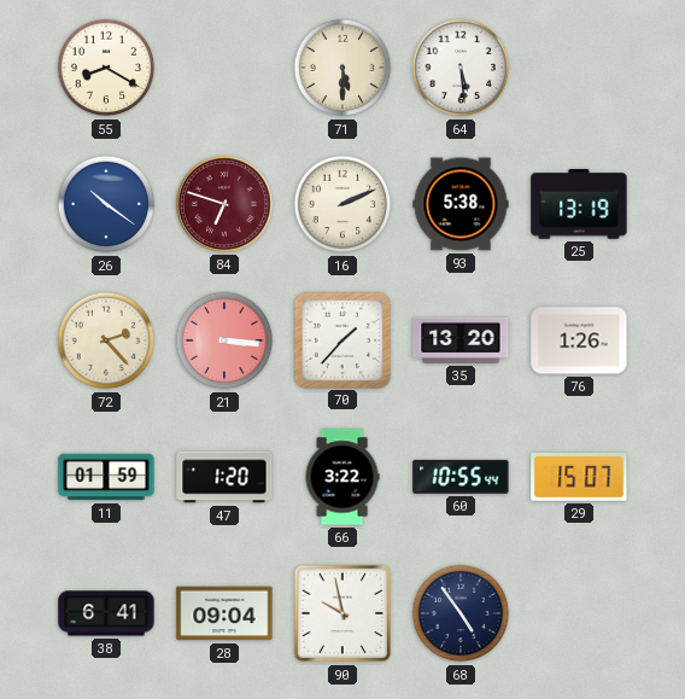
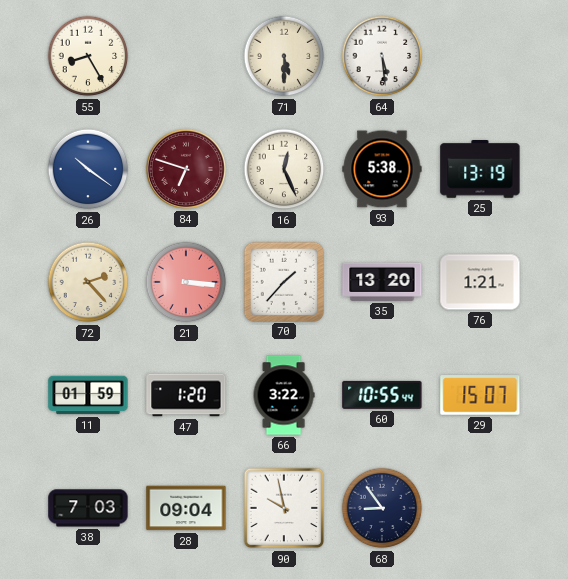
55: 8:20 -> 8:25 (88, 56)
16: 2:11 -> 12:26 (284, 169)
76: 1:26 -> 1:21 (480, 282)
38: 6:41 -> 7:03 (88, 508)
68: 4:54 -> 8:54 (382, 508)
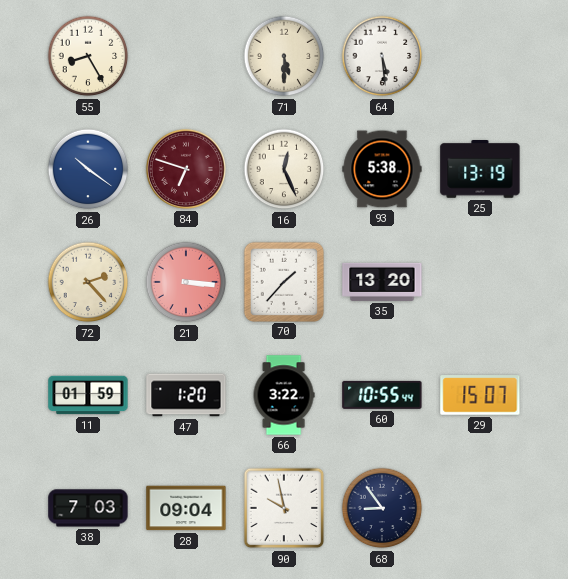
76: 1:21 -> none (480, 282)
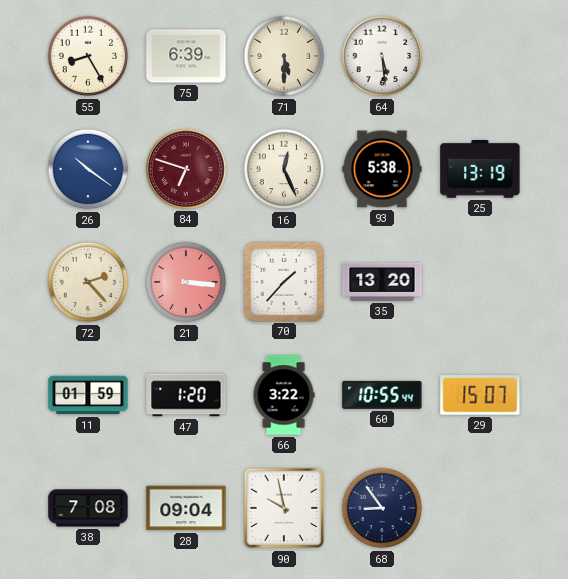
75: none -> 6:39 (186, 56)
38: 7:03 -> 7:08 (88, 508)
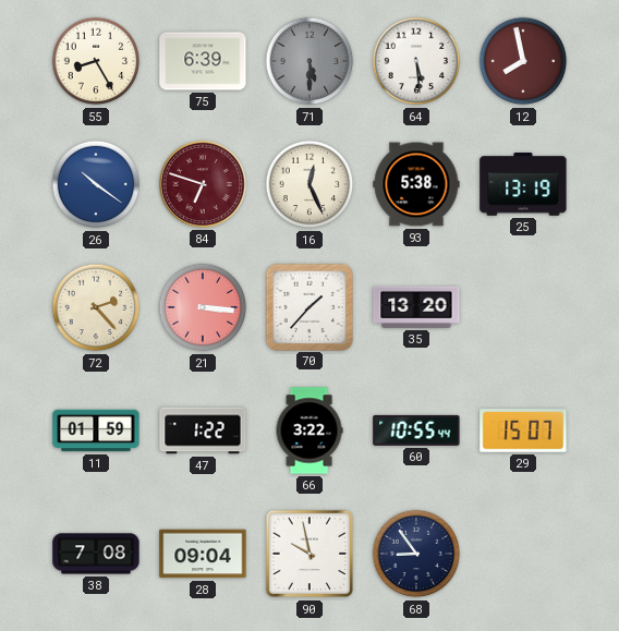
71 dial: cream -> grey (309, 61)
12: none -> 7:58 (523, 61)
47: 1:20 -> 1:22 (203, 430)
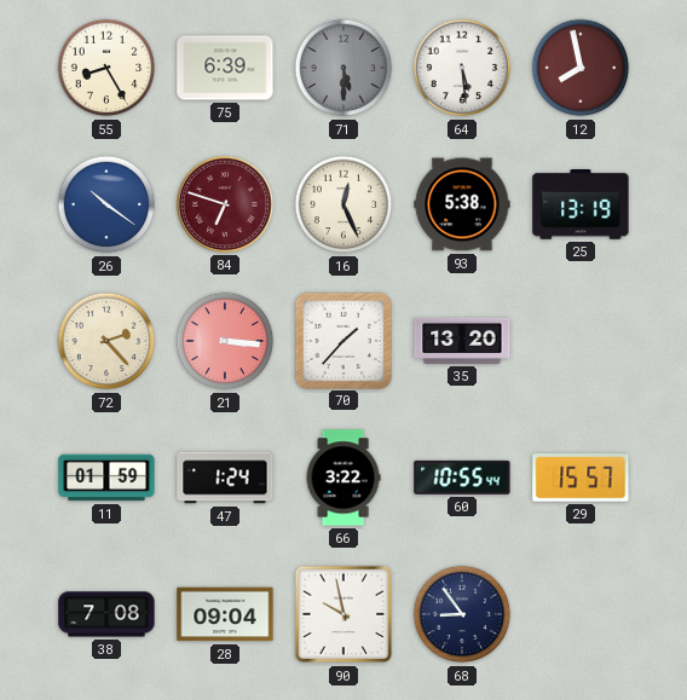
47: 1:22 -> 1:24 (225, 478)
29: 15:07 -> 15:57 (581, 478)
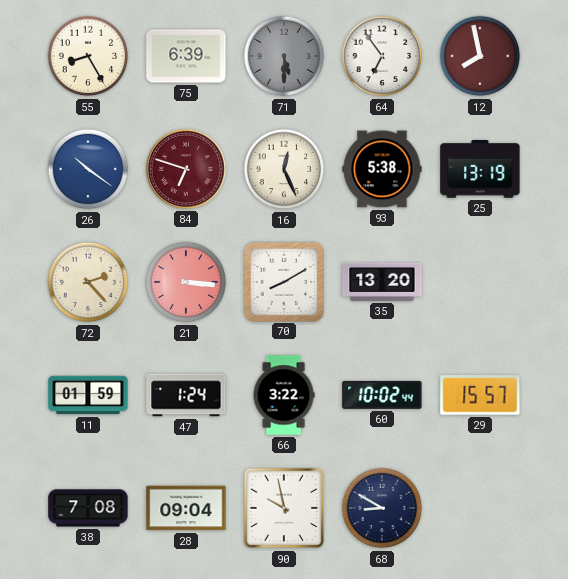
64: 5:29 -> 6:54 (382, 56)
70: 1:37 -> 8:10 (283, 281)
60: 10:55 -> 10:02 (382, 395)
68: 8:54 -> 8:50 (382, 508)
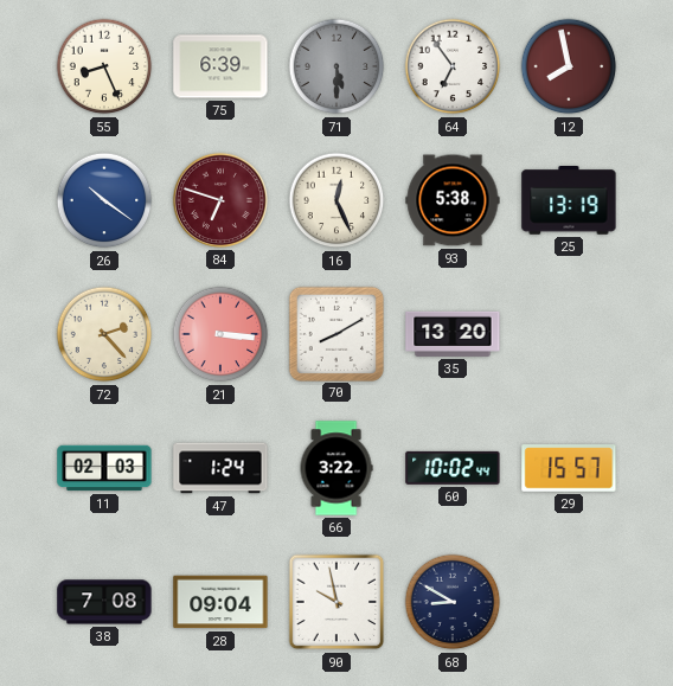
55: 8:25 -> 8:26 (104, 66)
11: 01:59 -> 02:03 (104, 468)
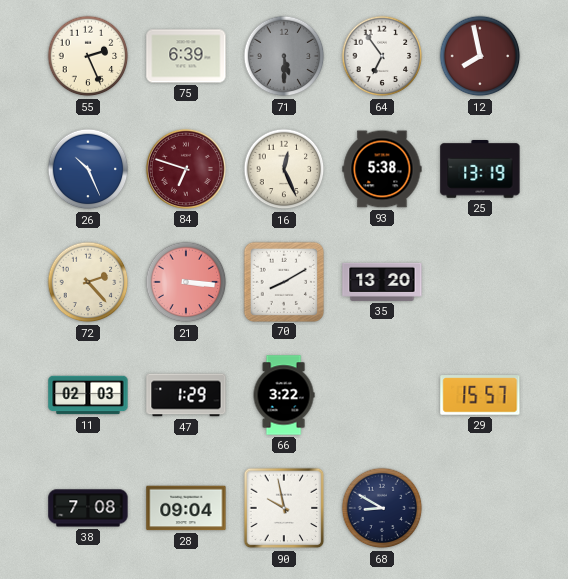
55: 8:26 -> 2:26 (88, 56)
26: 10:21 -> 10:26 (88, 169)
47: 1:24 -> 1:29 (186, 395)
60: 10:02 -> none (453, 468)
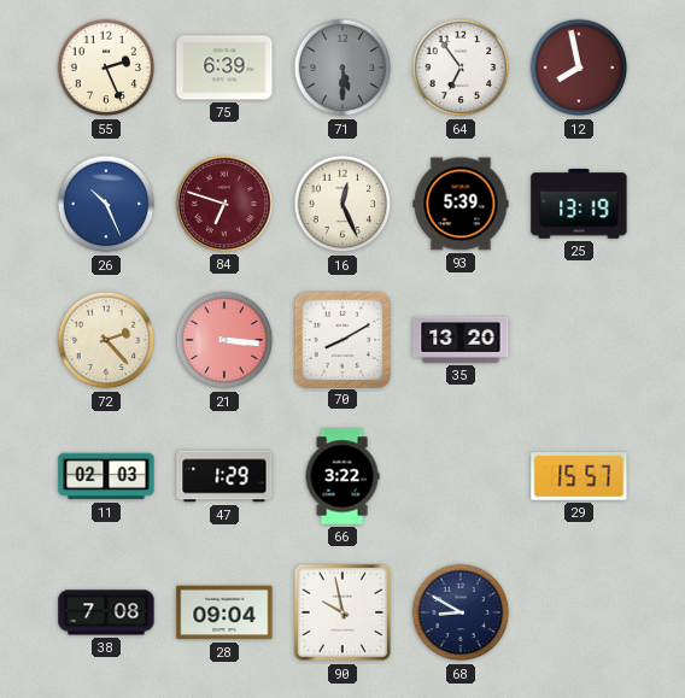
93: 5:38 -> 5:39 (461, 204)
